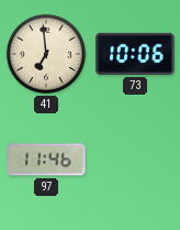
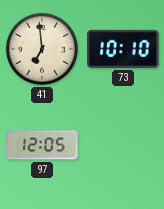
73: 10:06 -> 10:10 (123, 49)
97: 11:46 -> 12:05 (42, 145)
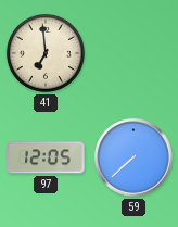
73: 10:10 -> none (123, 49)
59: none -> 7:38 (133, 157)
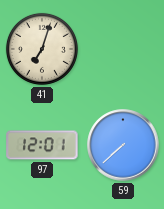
41: 6:59 -> 7:03 (42, 49)
97: 12:05 -> 12:01 (42, 145)
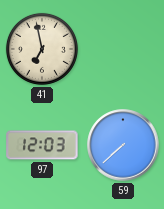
41: 7:03 -> 6:58 (42, 49)
97: 12:01 -> 12:03 (42, 145)
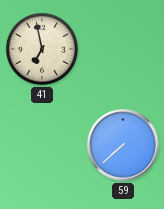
97: 12:03 -> none (42, 145)
